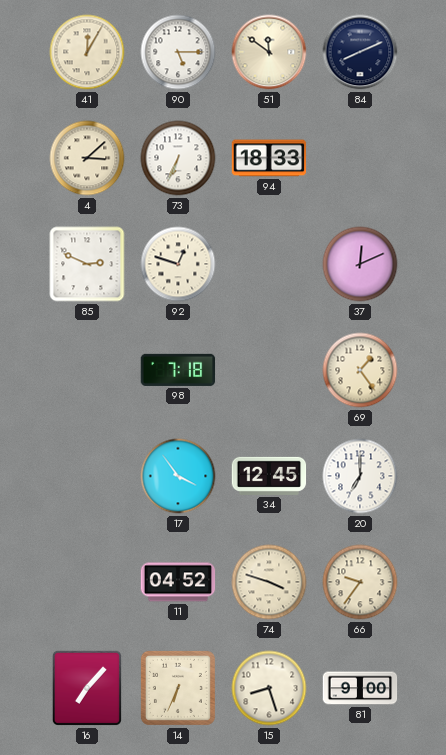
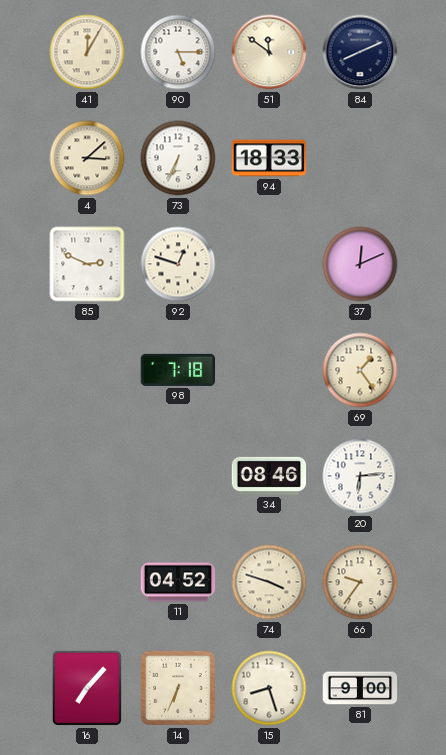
17: 3:54 -> none (178, 476)
34: 12:45 -> 08:46 (269, 476)
20: 7:00 -> 6:14 (360, 476)
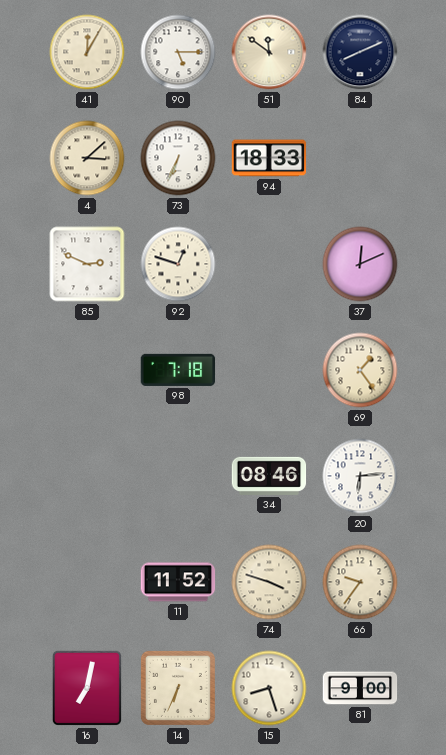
11: 04:52 -> 11:52 (178, 582)
16: 7:07 -> 7:02 (87, 688)
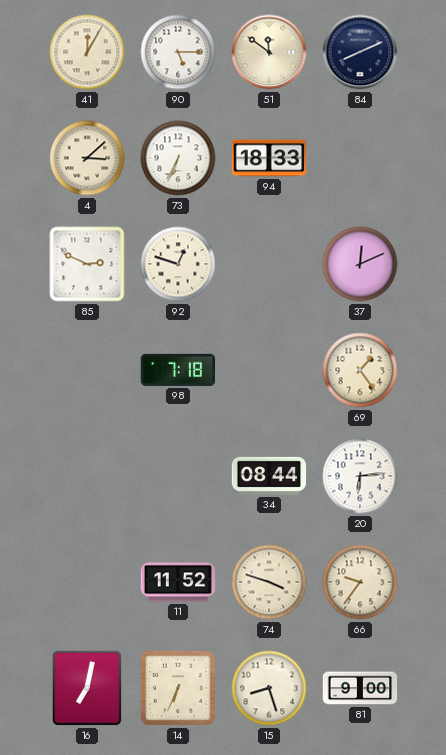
34: 08:46 -> 08:44 (269, 476)
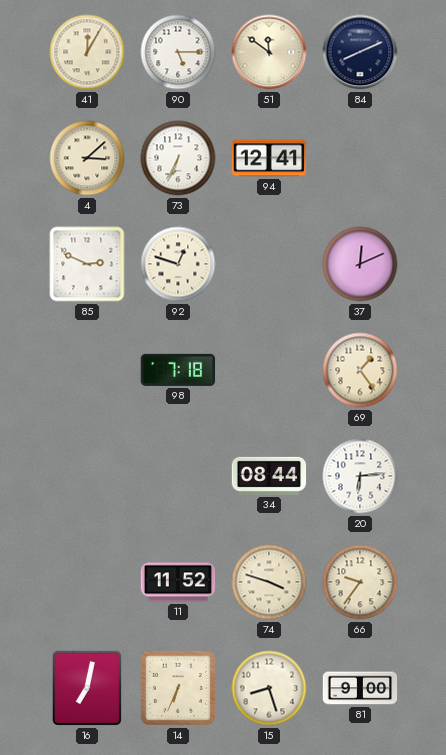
94: 18:33 -> 12:41 (269, 158)
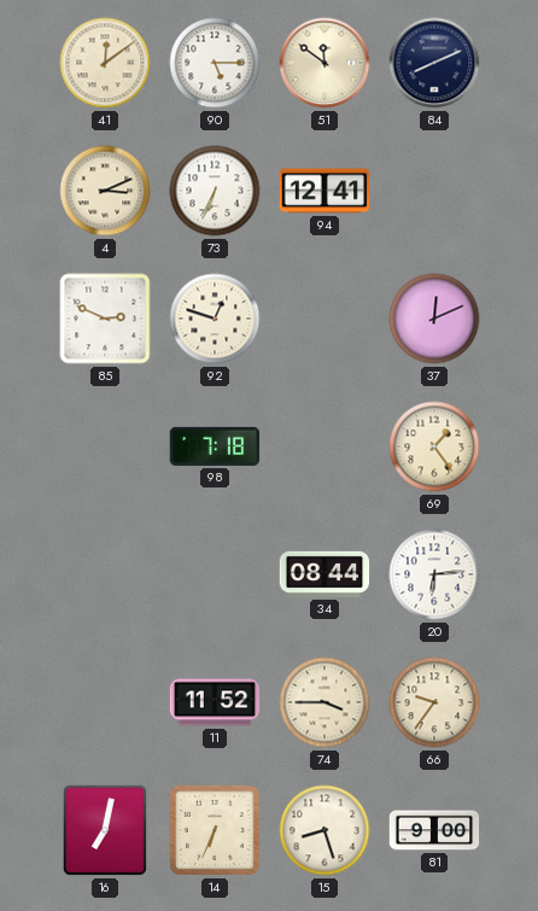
41: 12:05 -> 12:09 (105, 63)
4: 3:08 -> 3:11 (105, 191)
74: 3:48 -> 3:45 (324, 702)
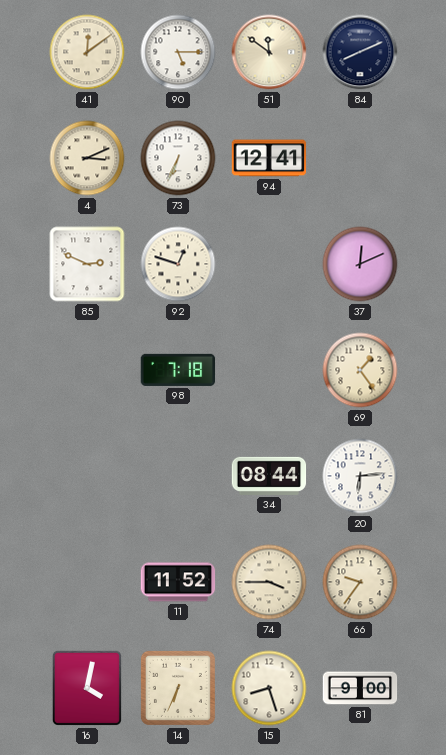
16: 7:02 -> 4:02 (87, 688)
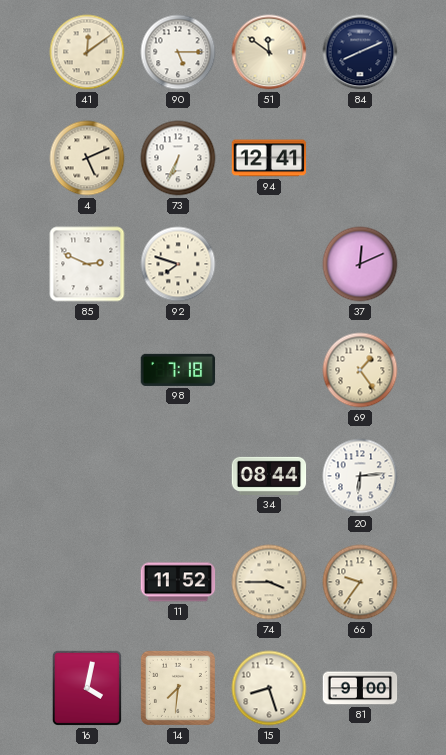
4: 3:11 -> 5:11 (87, 158)
92: 12:48 -> 7:48 (178, 264)
14: 6:34 -> 7:31 (178, 688)
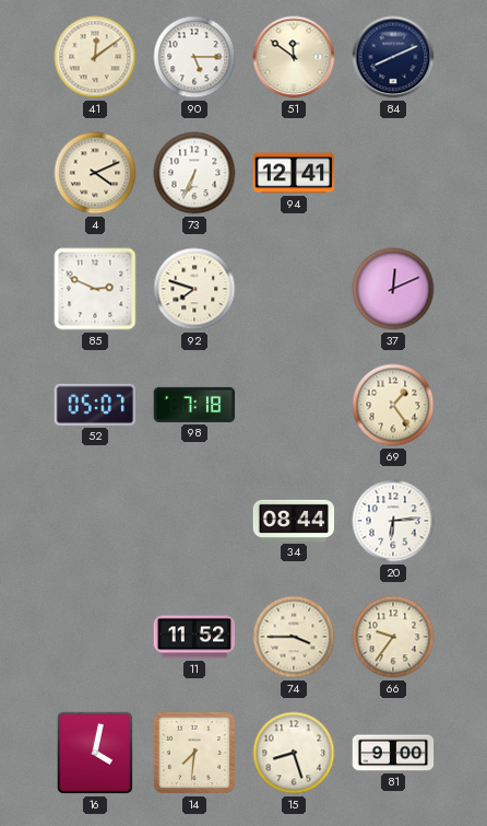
4: 5:11 -> 4:11 (95, 173)
52: none -> 05:07 (95, 405)
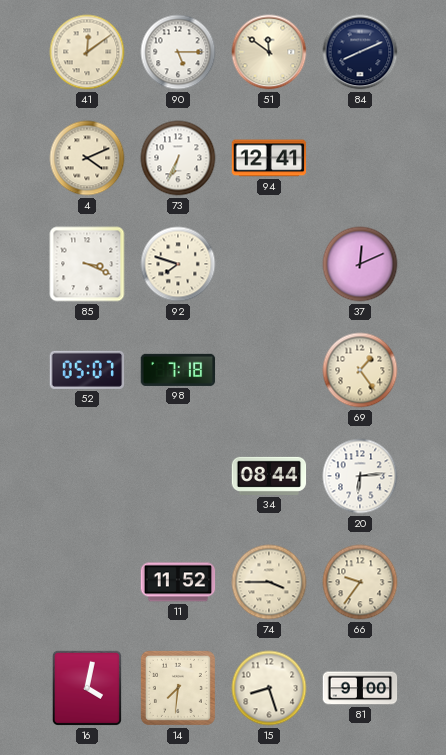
85: 2:49 -> 3:19 (87, 264)
